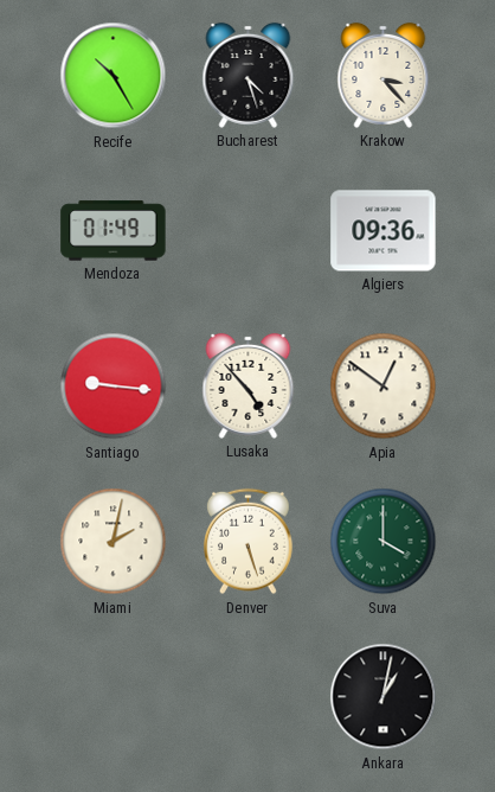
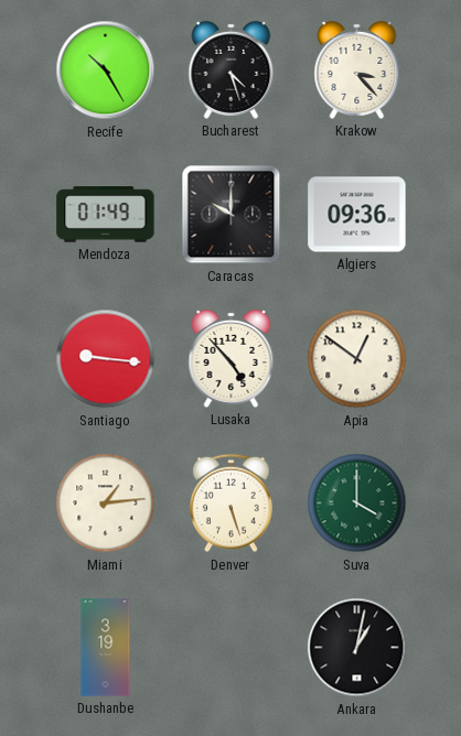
Caracas: none -> 10:00 (232, 215)
Miami: 2:02 -> 1:14 (106, 504)
Dushanbe: none -> 3:19 (106, 648)
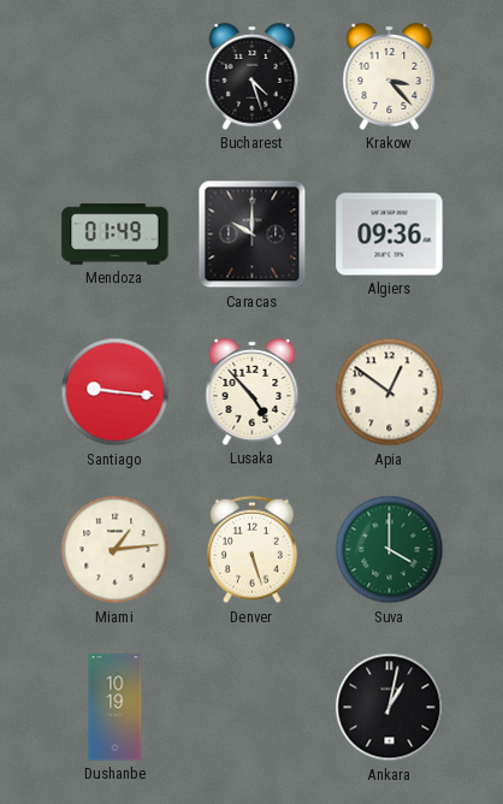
Recife: 10:25 -> none (106, 71)
Dushanbe: 3:19 -> 10:19 (116, 708)
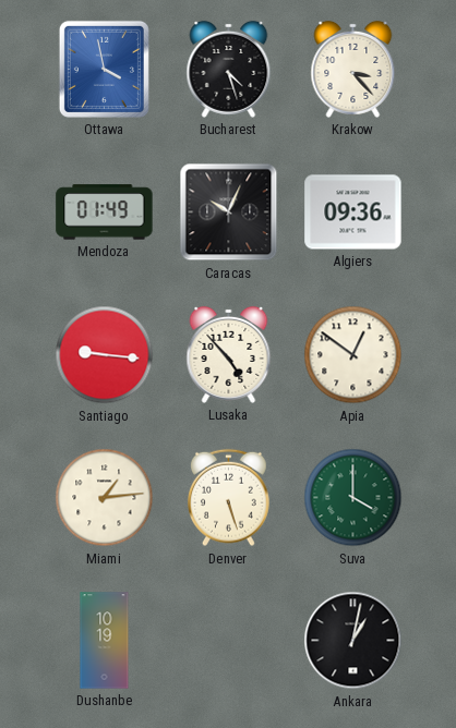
Ottawa: none -> 3:58 (104, 69)
Caracas: 10:00 -> 10:04 (229, 213)
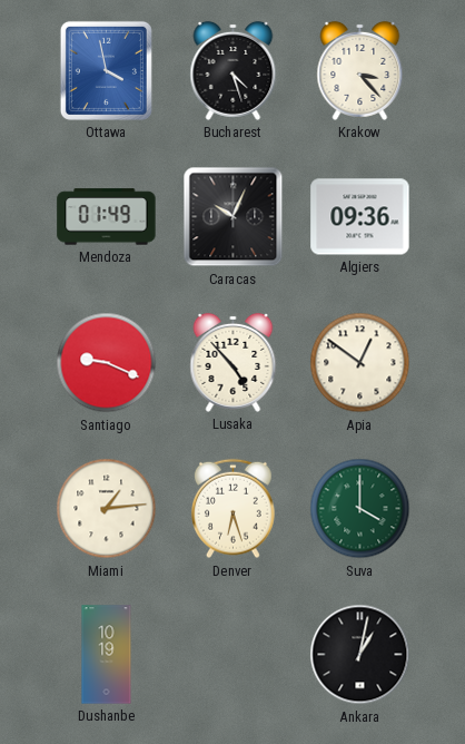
Santiago: 9:16 -> 9:19 (107, 363)
Denver: 5:27 -> 6:27 (234, 509)
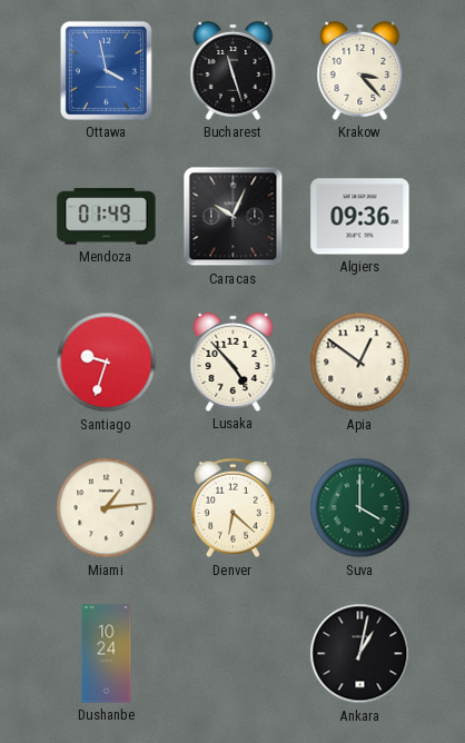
Bucharest: 4:27 -> 11:27 (234, 70)
Santiago: 9:19 -> 9:33 (107, 363)
Denver: 6:27 -> 6:22 (234, 508)
Dushanbe: 10:19 -> 10:24 (107, 654)
